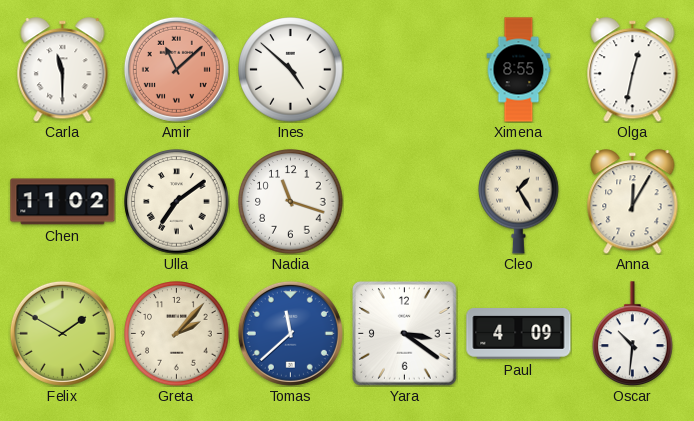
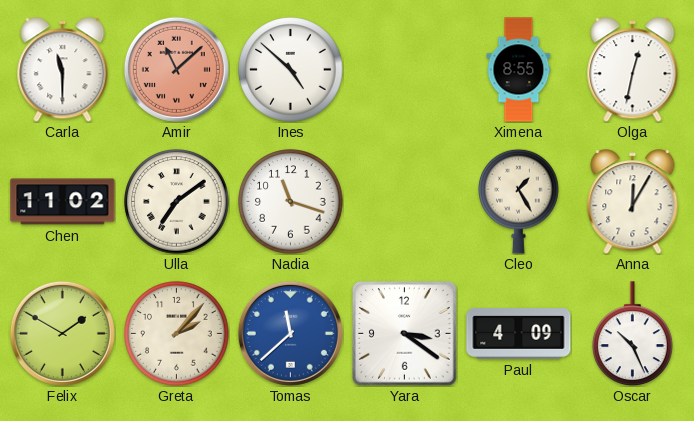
Oscar: 10:31 -> 10:26 (633, 334)
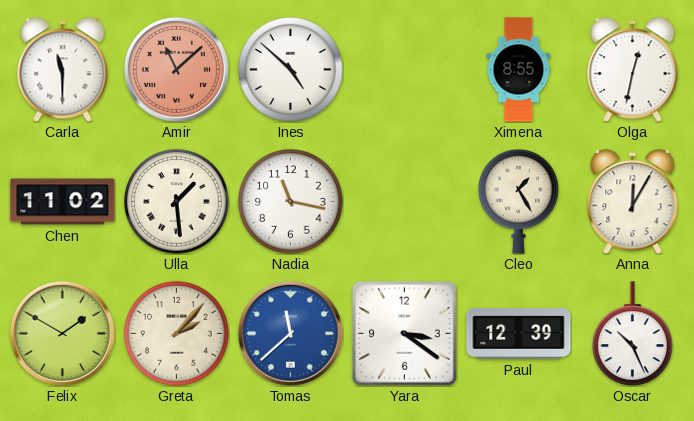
Ulla: 7:09 -> 1:29 (177, 202)
Nadia: 11:18 -> 11:17 (291, 202)
Paul: 4:09 -> 12:39 (519, 334)
